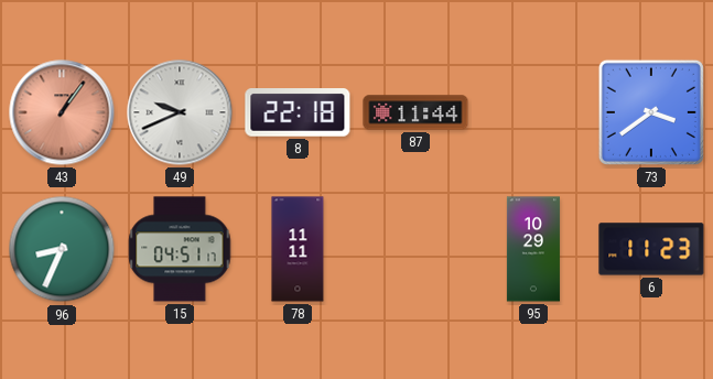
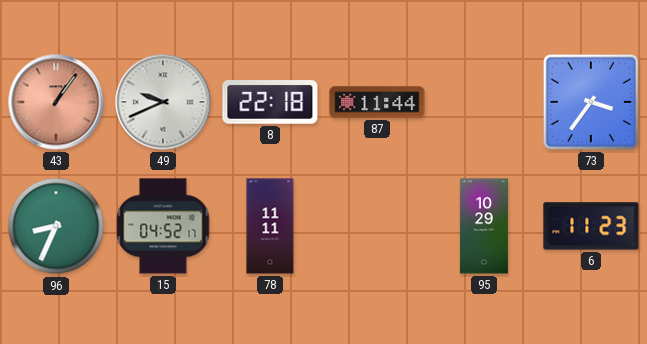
73: 3:39 -> 3:36 (591, 102)
15: 04:51 -> 04:52 (163, 226)
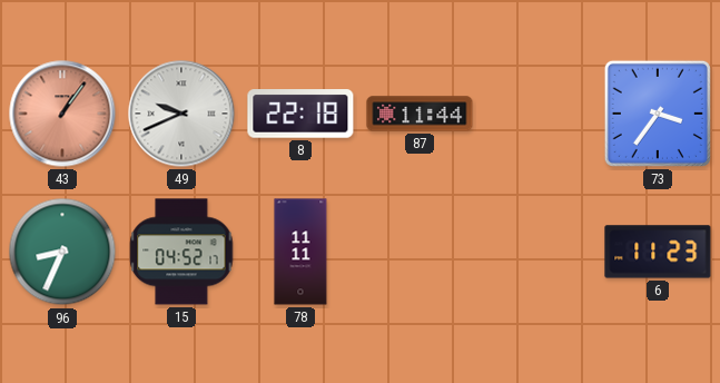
95: 10:29 -> none (484, 226)
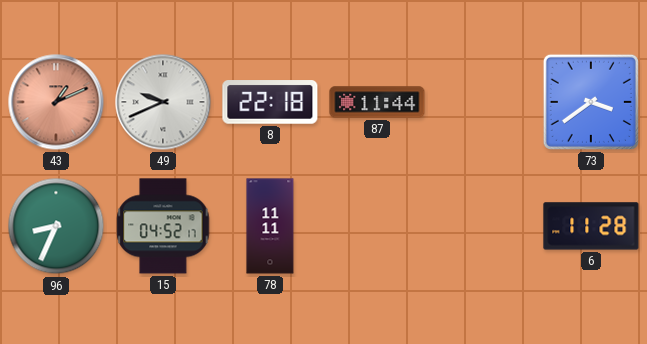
43: 1:06 -> 1:11 (56, 102)
73: 3:36 -> 3:39 (591, 102)
6: 11:23 -> 11:28 (591, 226)
